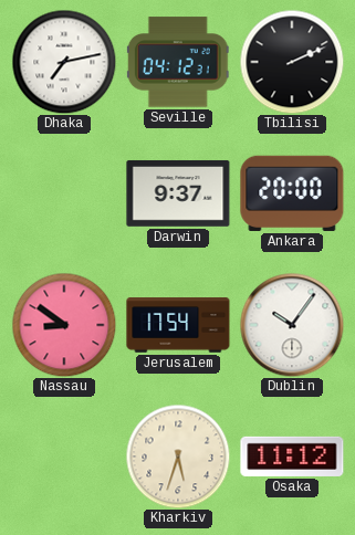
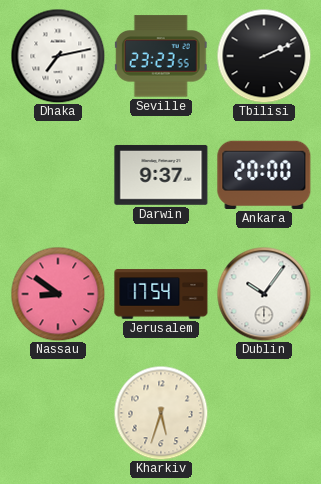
Seville: 04:12 -> 23:23 (161, 56)
Osaka: 11:12 -> none (292, 457)
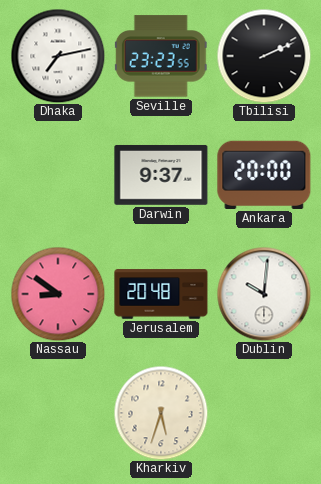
Jerusalem: 17:54 -> 20:48 (161, 294)
Dublin: 10:06 -> 10:01 (264, 294)
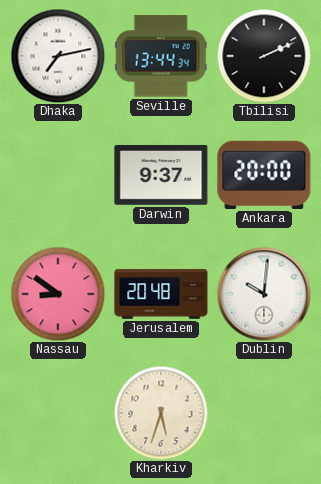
Seville: 23:23 -> 13:44 (161, 56)
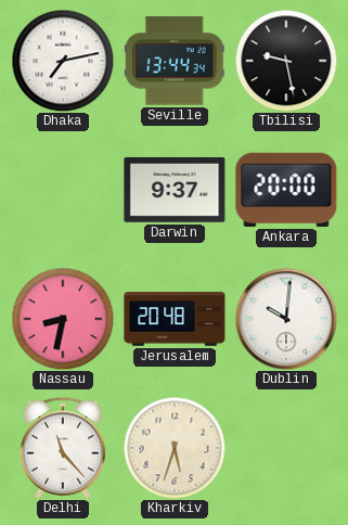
Tbilisi: 2:11 -> 9:28 (286, 61)
Nassau: 8:51 -> 8:32 (63, 319)
Delhi: none -> 11:23 (63, 448)
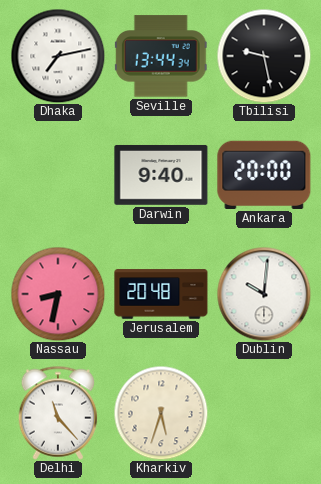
Darwin: 9:37 -> 9:40 (161, 175)
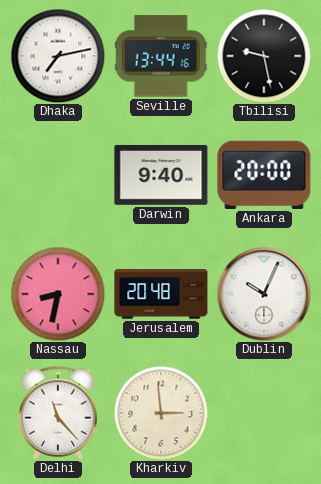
Seville: 13:44:34 -> 13:44:16 (161, 56)
Dublin: 10:01 -> 10:04 (264, 294)
Kharkiv: 5:33 -> 2:59 (161, 413)
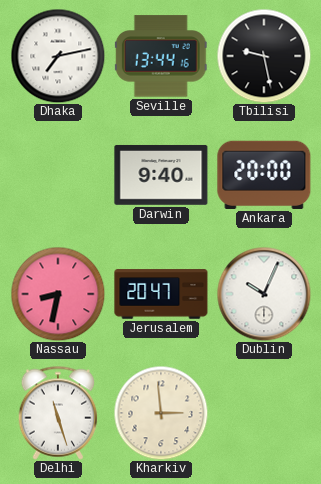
Jerusalem: 20:48 -> 20:47 (161, 294)
Delhi: 11:23 -> 11:27 (58, 413)
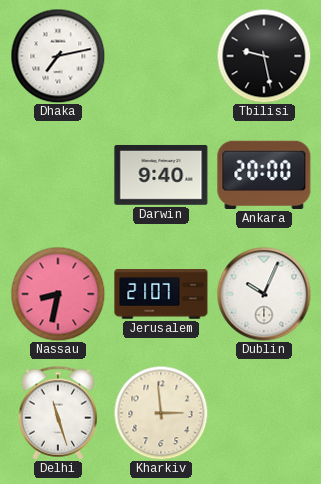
Seville: 13:44 -> none (161, 56)
Jerusalem: 20:47 -> 21:07 (161, 294)
